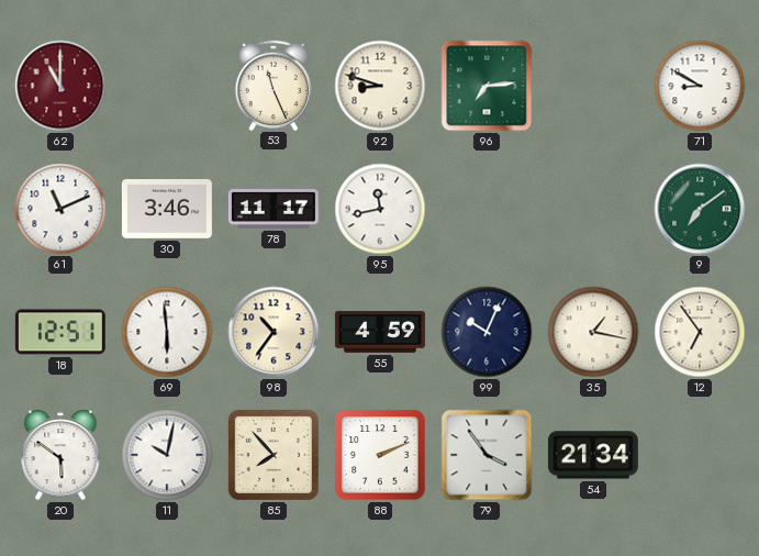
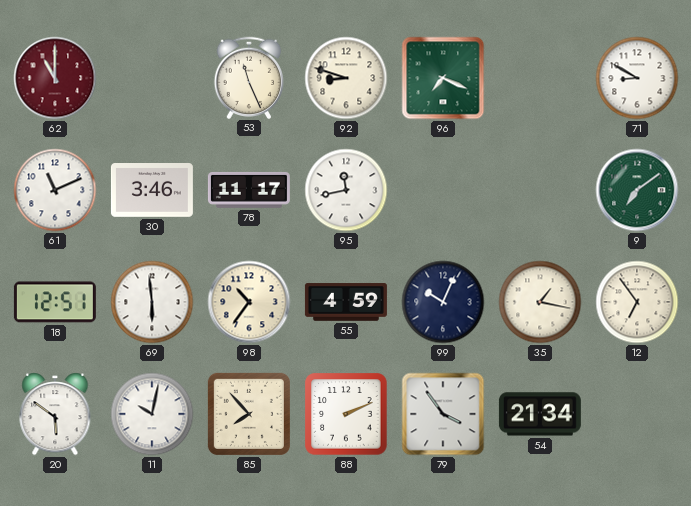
96: 7:14 -> 7:19 (443, 78)
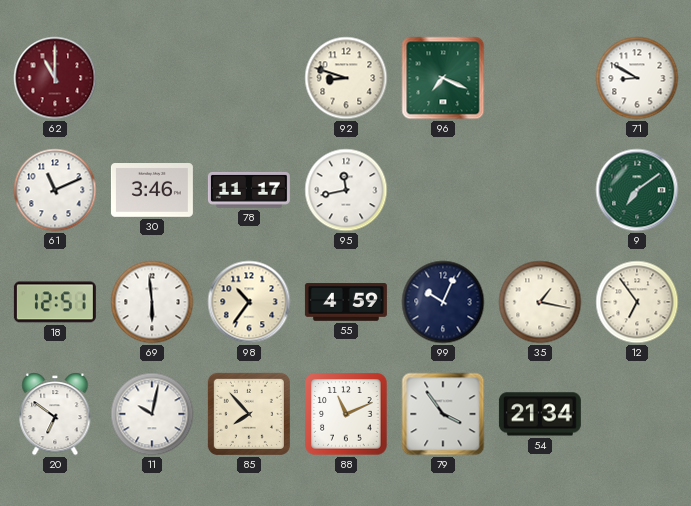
53: 11:26 -> none (249, 77)
20: 5:51 -> 6:51 (55, 414)
88: 2:11 -> 11:11 (346, 414)
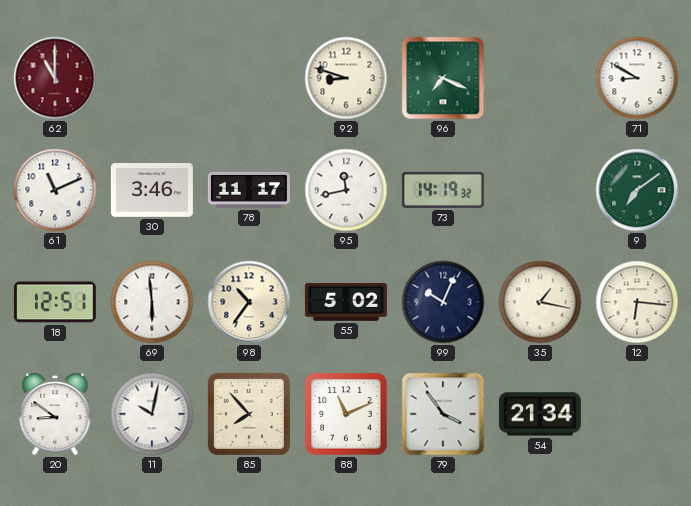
73: none -> 14:19 (443, 190)
55: 4:59 -> 5:02 (346, 302)
12: 6:54 -> 6:16 (637, 302)
20: 6:51 -> 8:51 (55, 414)
